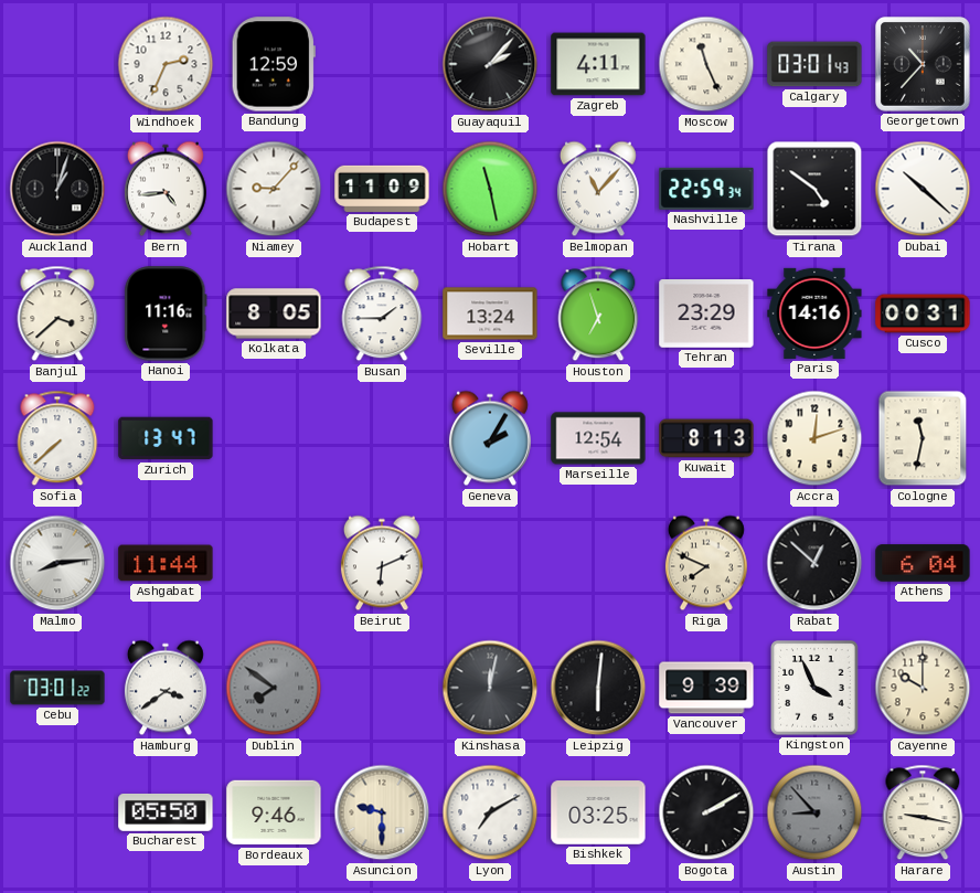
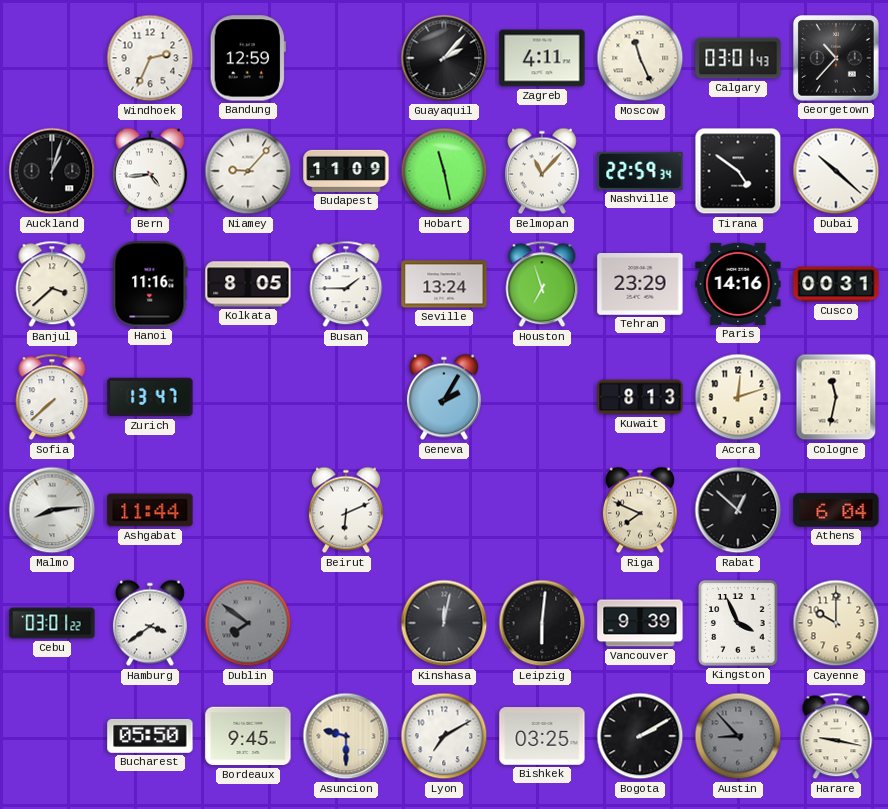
Marseille: 12:54 -> none (598, 438)
Bordeaux: 9:46 -> 9:45 (248, 736)
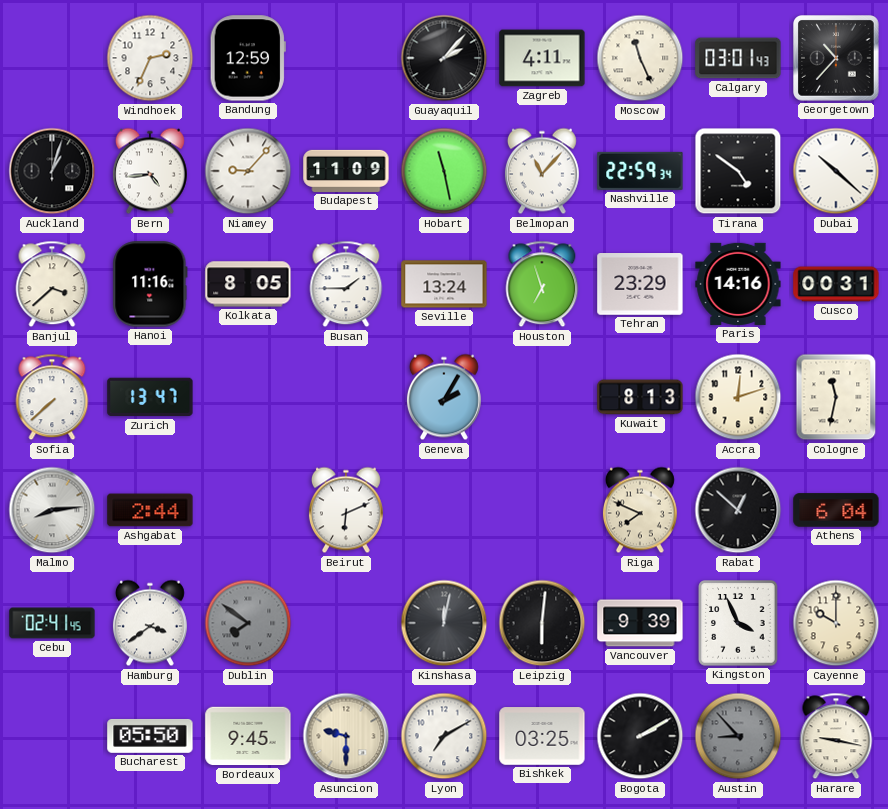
Ashgabat: 11:44 -> 2:44 (150, 510)
Cebu: 03:01 -> 02:41 (52, 623)
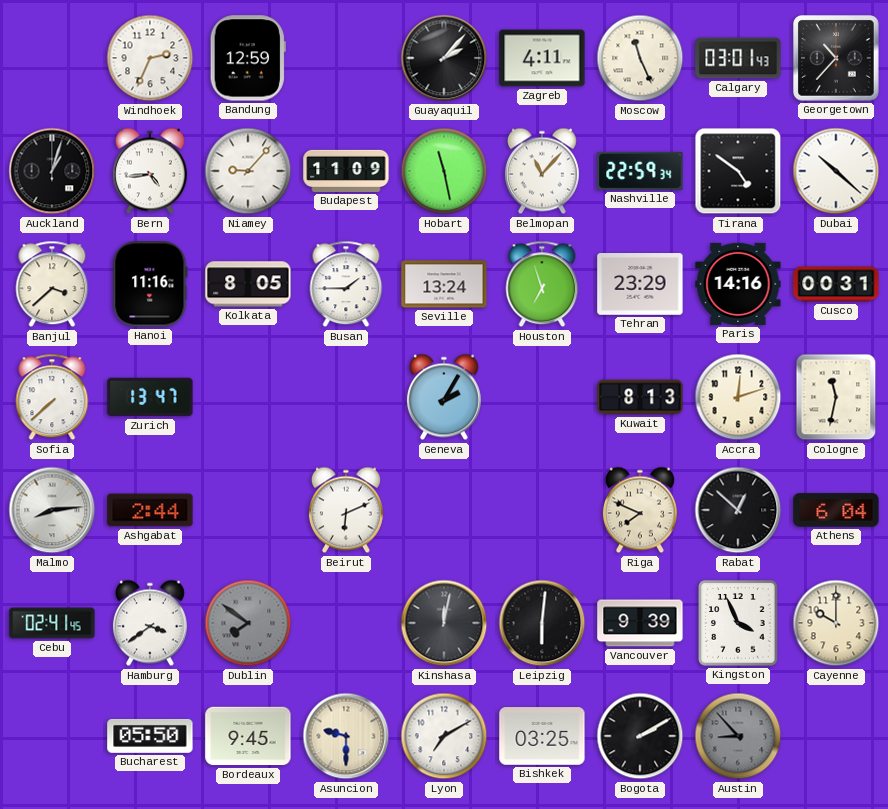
Harare: 9:17 -> none (836, 736)
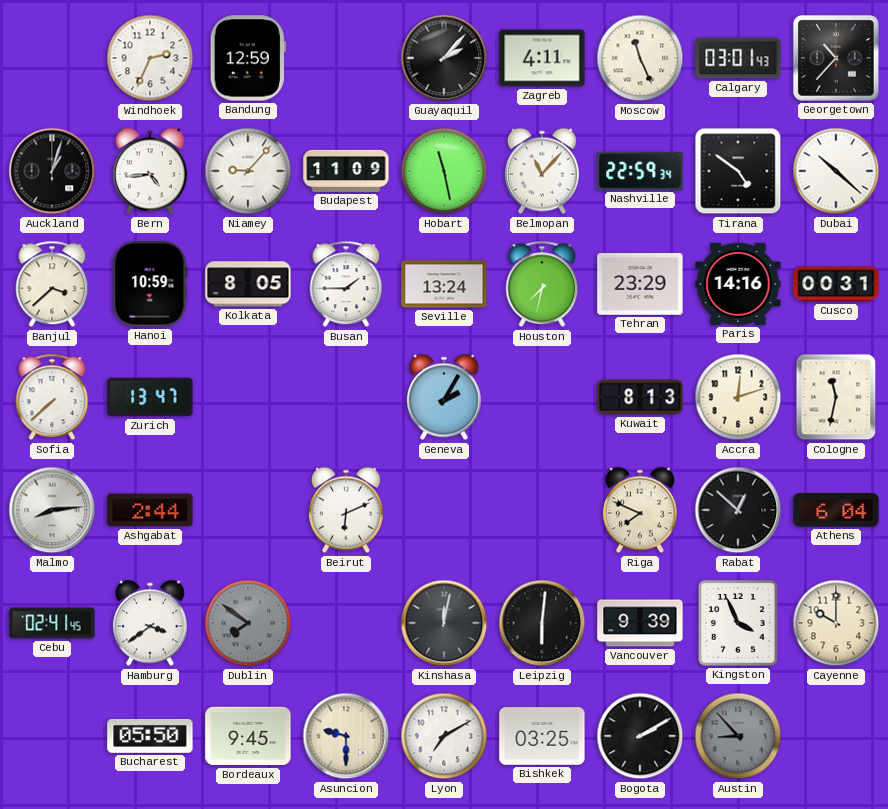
Hanoi: 11:16 -> 10:59 (150, 284)
Houston: 6:57 -> 7:32 (542, 284)
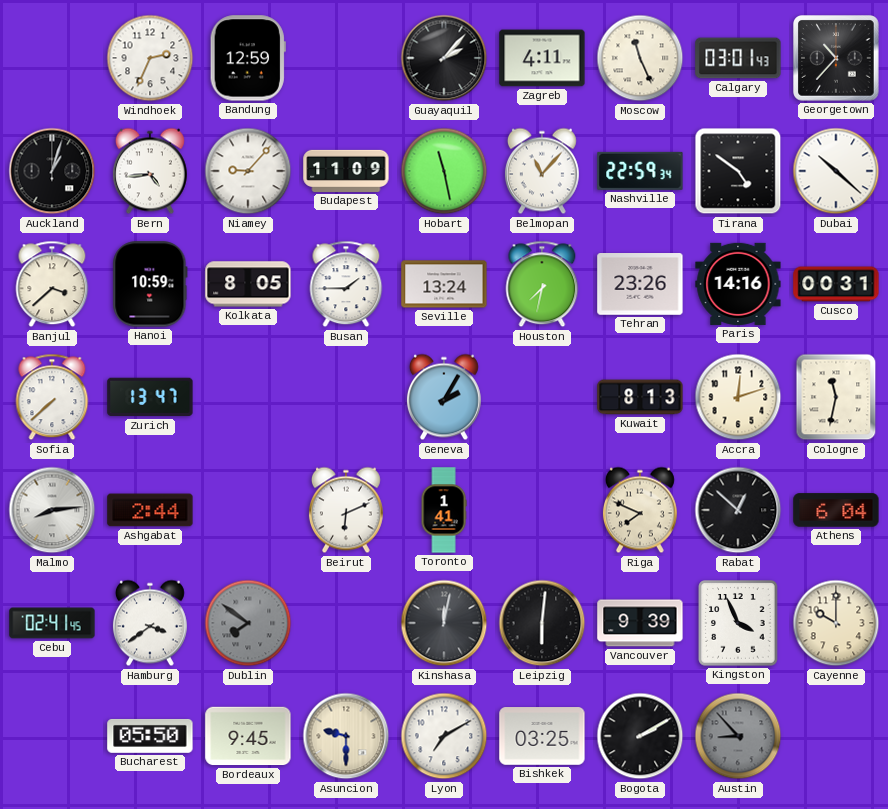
Tehran: 23:29 -> 23:26 (640, 285)
Toronto: none -> 1:41 (444, 510)
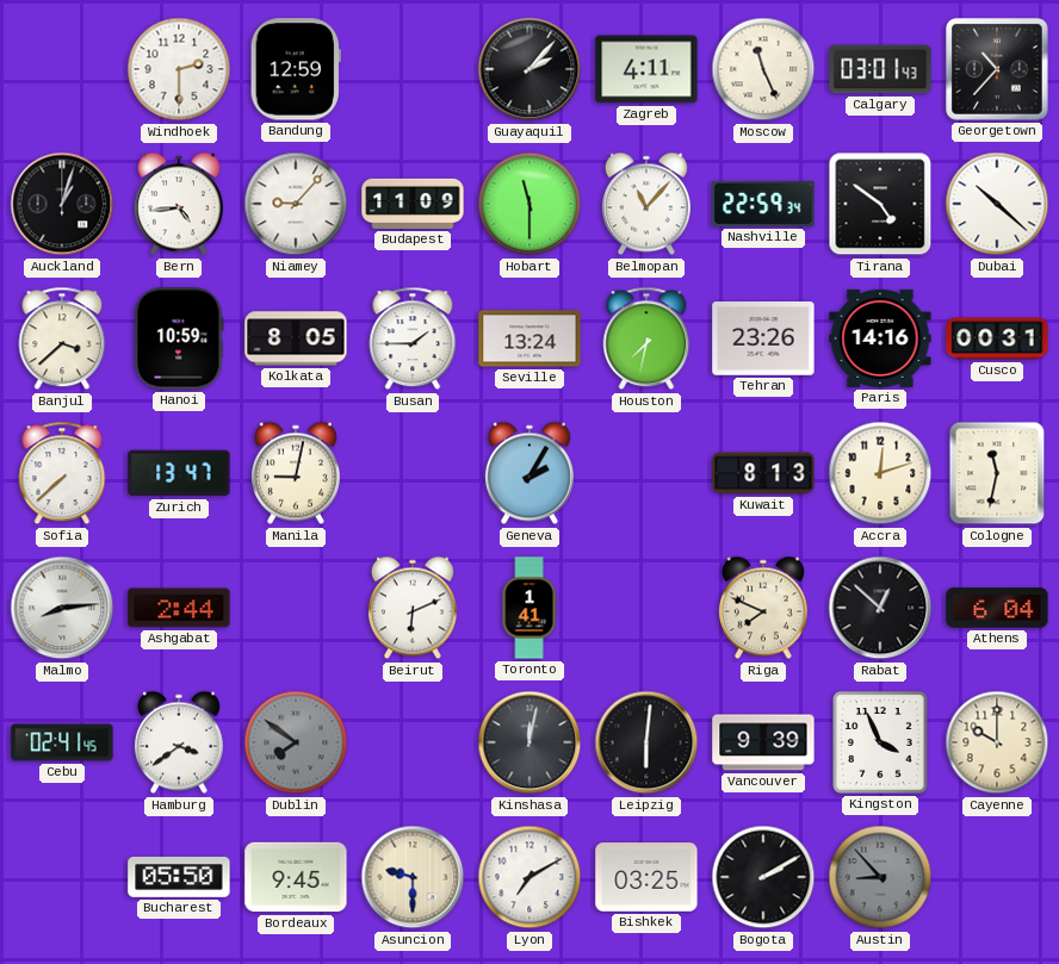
Windhoek: 2:34 -> 2:30 (179, 69)
Hobart: 11:28 -> 11:30 (529, 204)
Manila: none -> 9:02 (296, 473)
